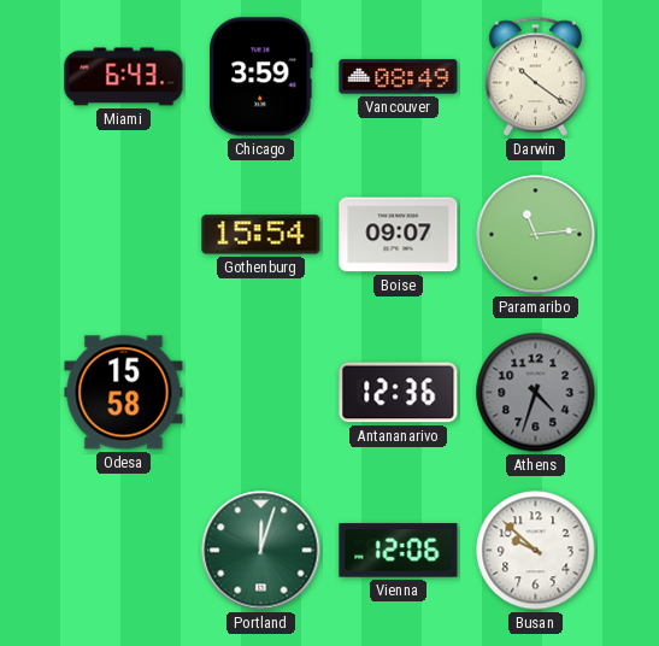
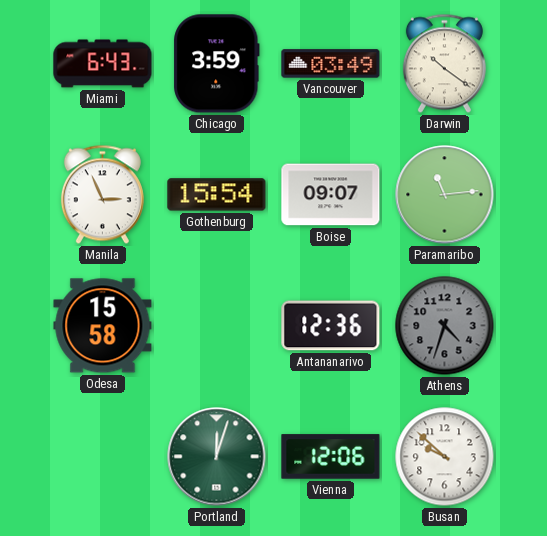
Vancouver: 08:49 -> 03:49 (331, 64)
Manila: none -> 2:56 (102, 195)
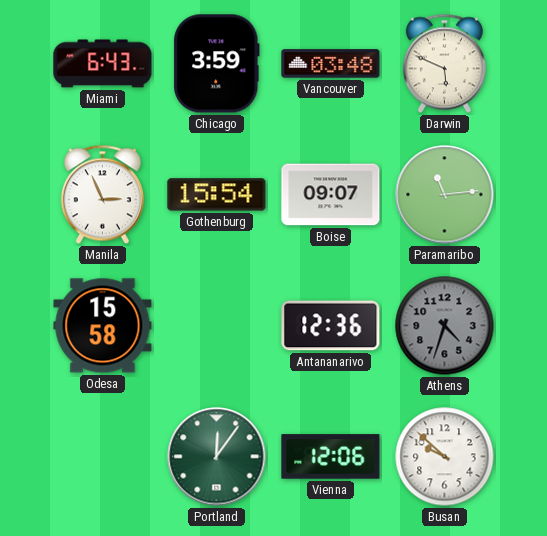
Vancouver: 03:49 -> 03:48 (331, 64)
Darwin: 10:21 -> 5:49 (444, 64)
Portland: 12:03 -> 12:06 (217, 457)
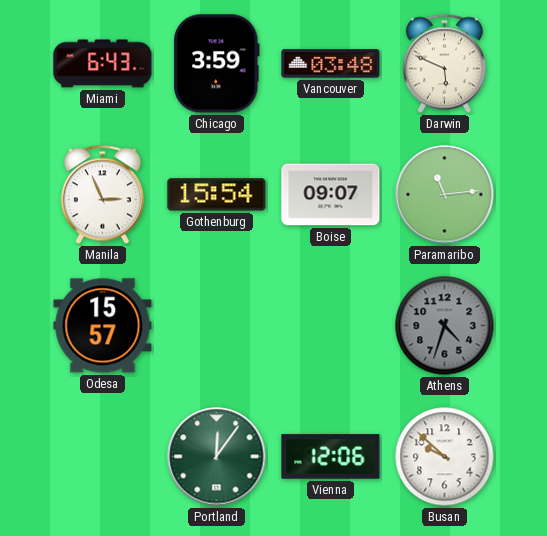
Odesa: 15:58 -> 15:57 (103, 326)
Antananarivo: 12:36 -> none (331, 326)
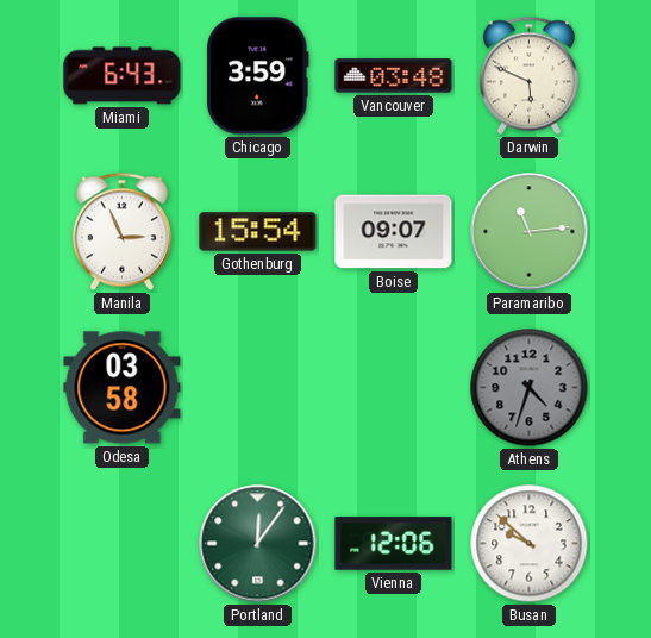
Odesa: 15:57 -> 03:58 (123, 388)
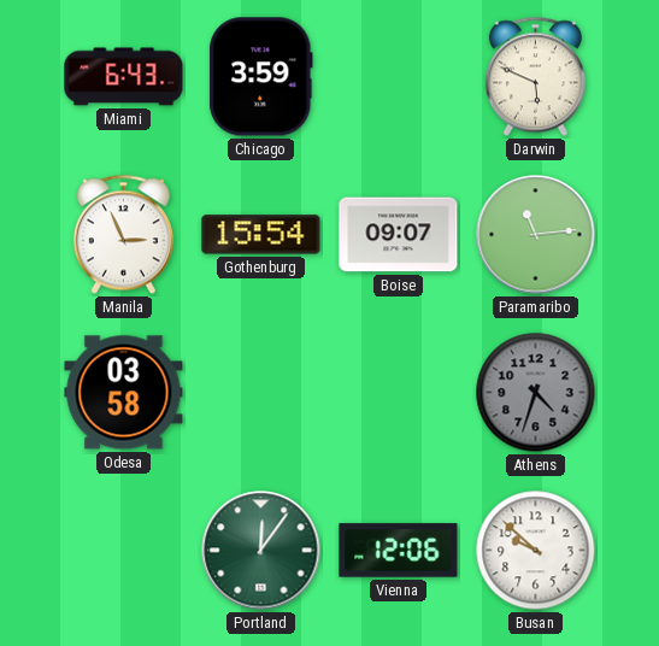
Vancouver: 03:48 -> none (394, 76)
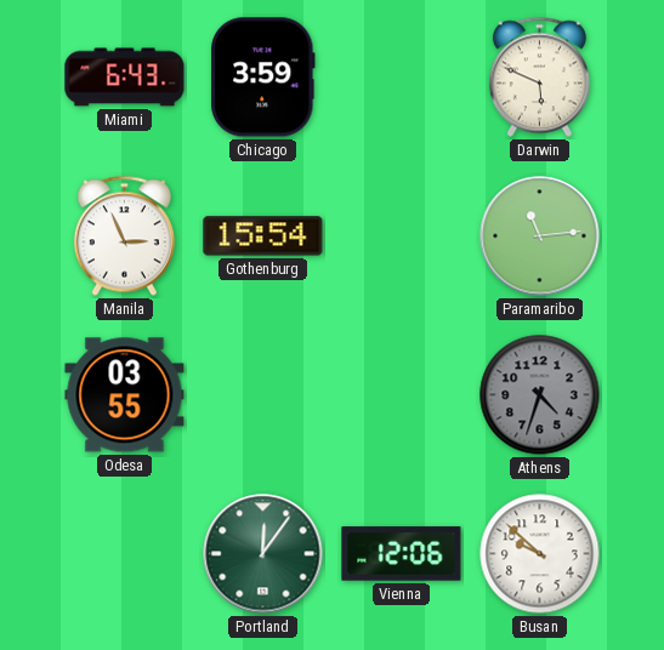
Boise: 09:07 -> none (399, 235)
Odesa: 03:58 -> 03:55 (125, 395)
